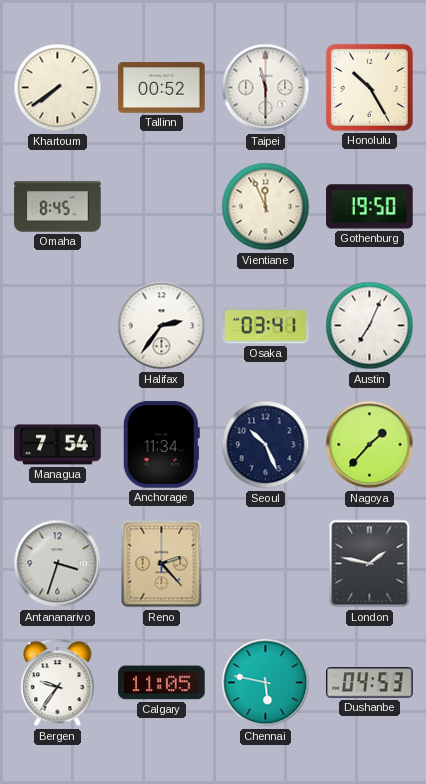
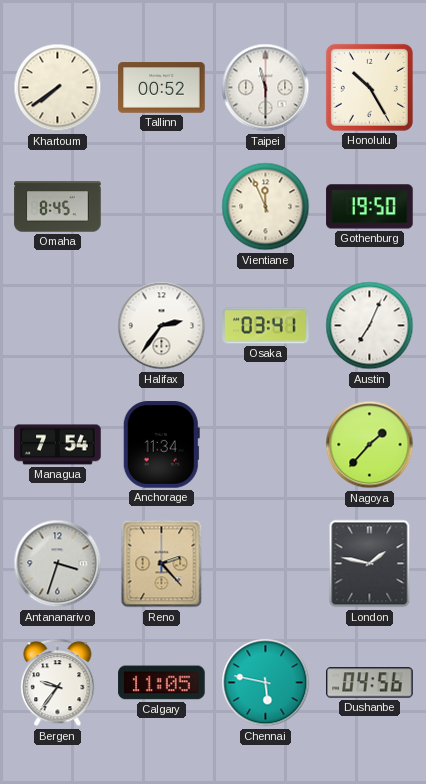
Seoul: 10:26 -> none (266, 445)
Dushanbe: 04:53 -> 04:56 (370, 683)
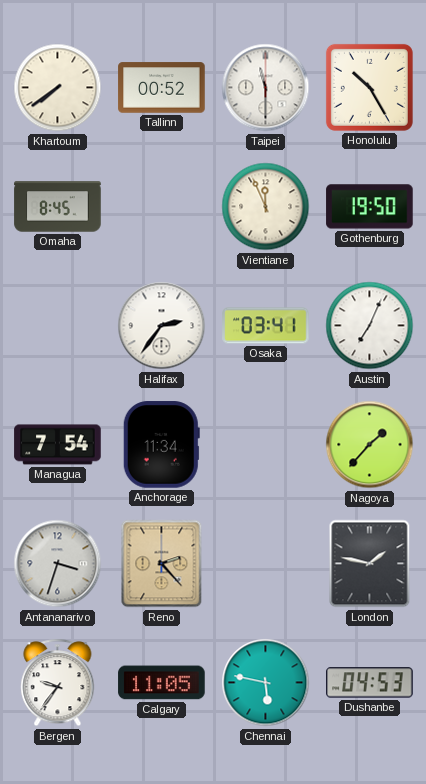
Dushanbe: 04:56 -> 04:53 (370, 683)
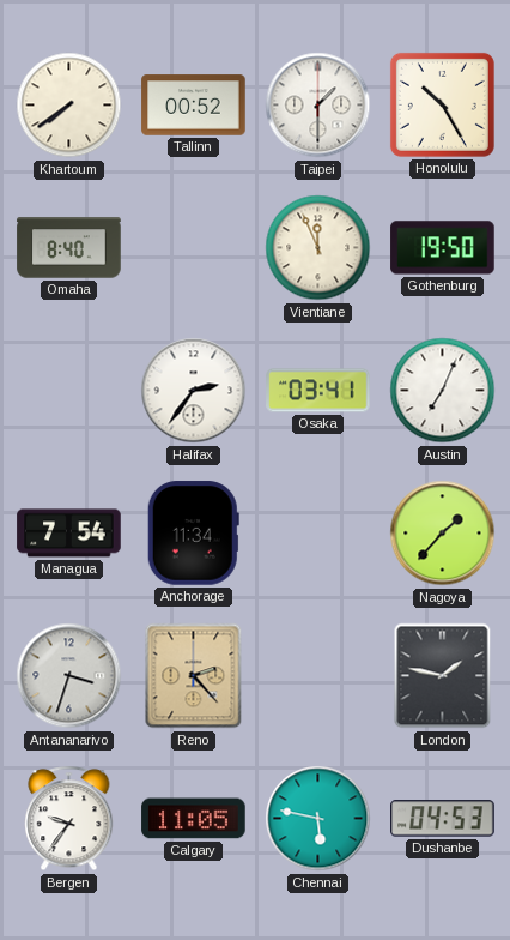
Taipei: 11:30 -> 1:30 (318, 106)
Omaha: 8:45 -> 8:40 (69, 248)
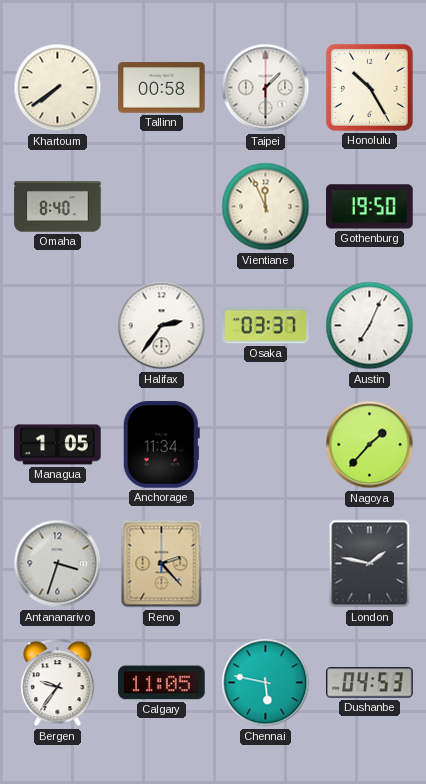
Tallinn: 00:52 -> 00:58 (162, 88)
Osaka: 03:41 -> 03:37 (266, 326)
Managua: 7:54 -> 1:05 (58, 445)
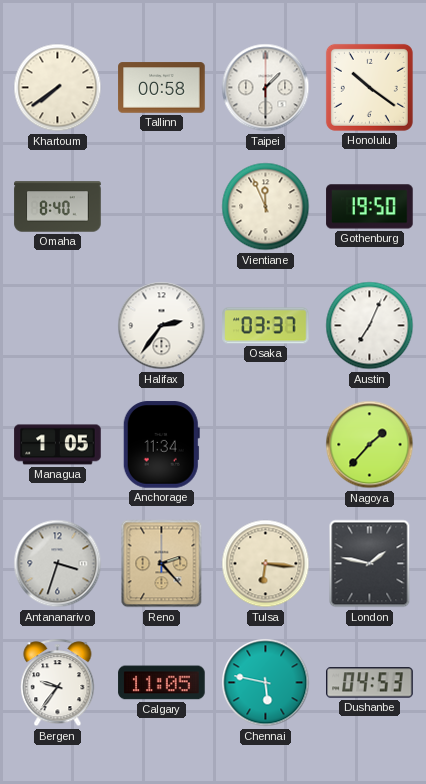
Honolulu: 10:25 -> 10:21 (369, 87)
Tulsa: none -> 6:16 (266, 564)
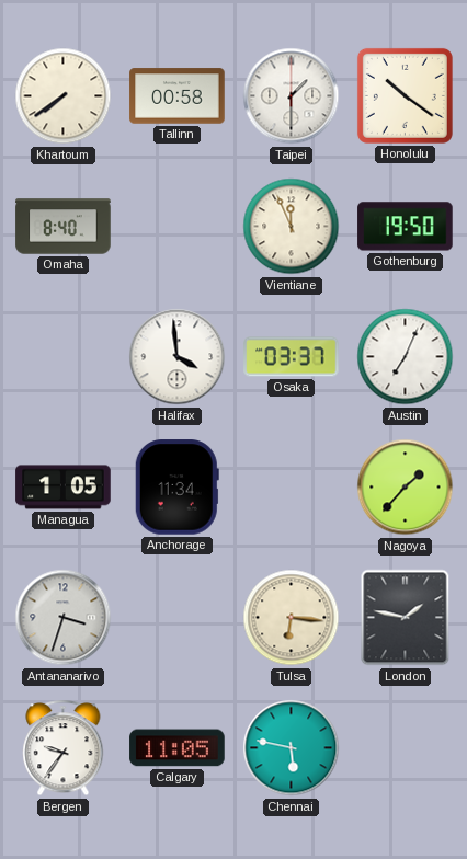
Halifax: 2:36 -> 3:59 (178, 357)
Reno: 2:23 -> none (162, 564)
Dushanbe: 04:53 -> none (370, 683)
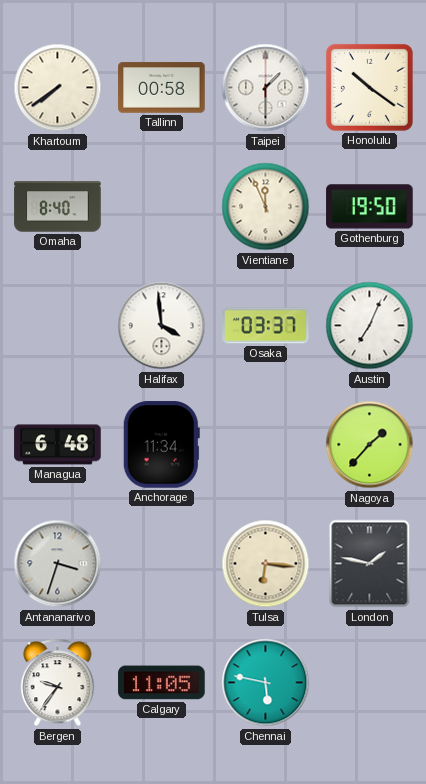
Managua: 1:05 -> 6:48 (58, 445)
